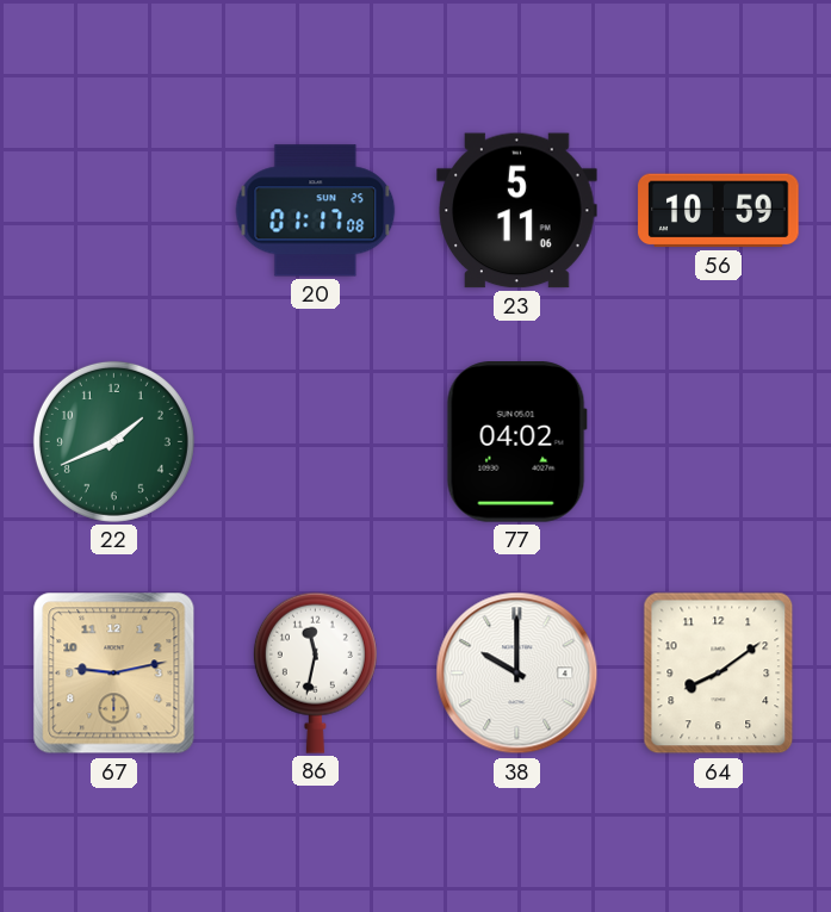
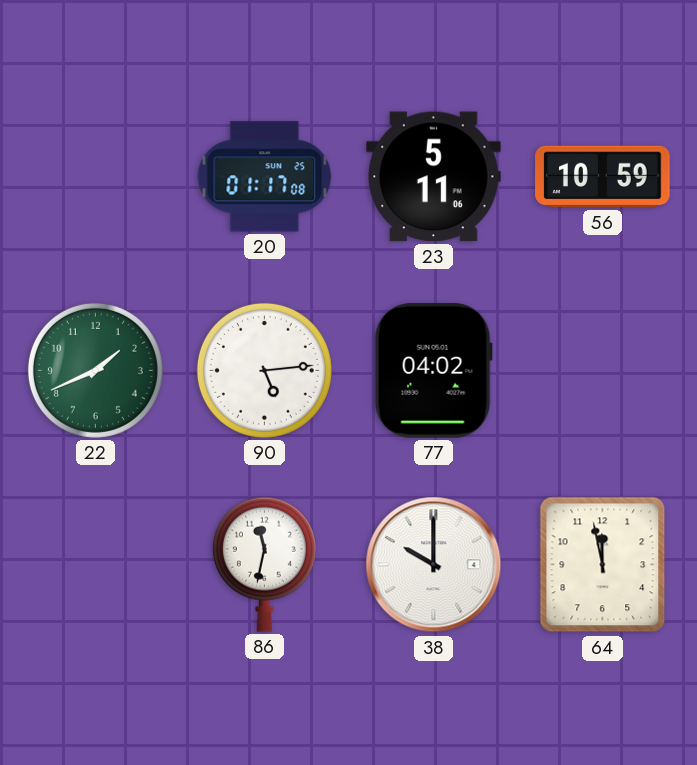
90: none -> 5:14 (264, 370)
67: 9:13 -> none (114, 674)
64: 8:09 -> 11:58 (603, 565)
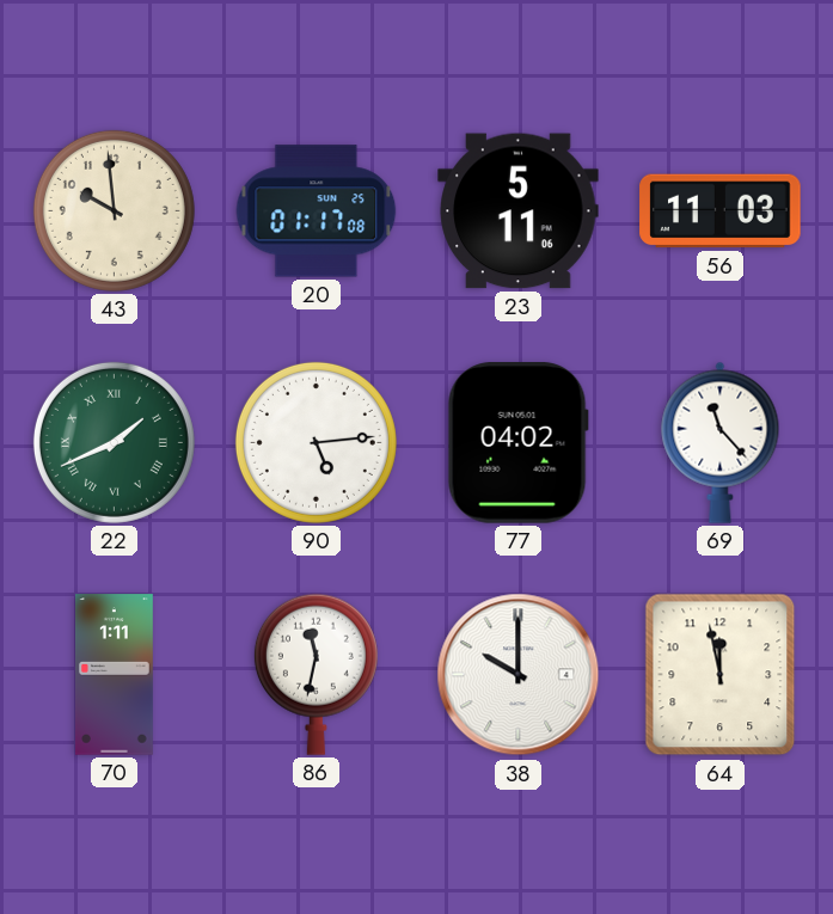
43: none -> 9:59 (114, 210)
56: 10:59 -> 11:03 (721, 211)
22 numerals: Arabic -> Roman (114, 442)
69: none -> 11:23 (721, 442)
70: none -> 1:11 (115, 675)
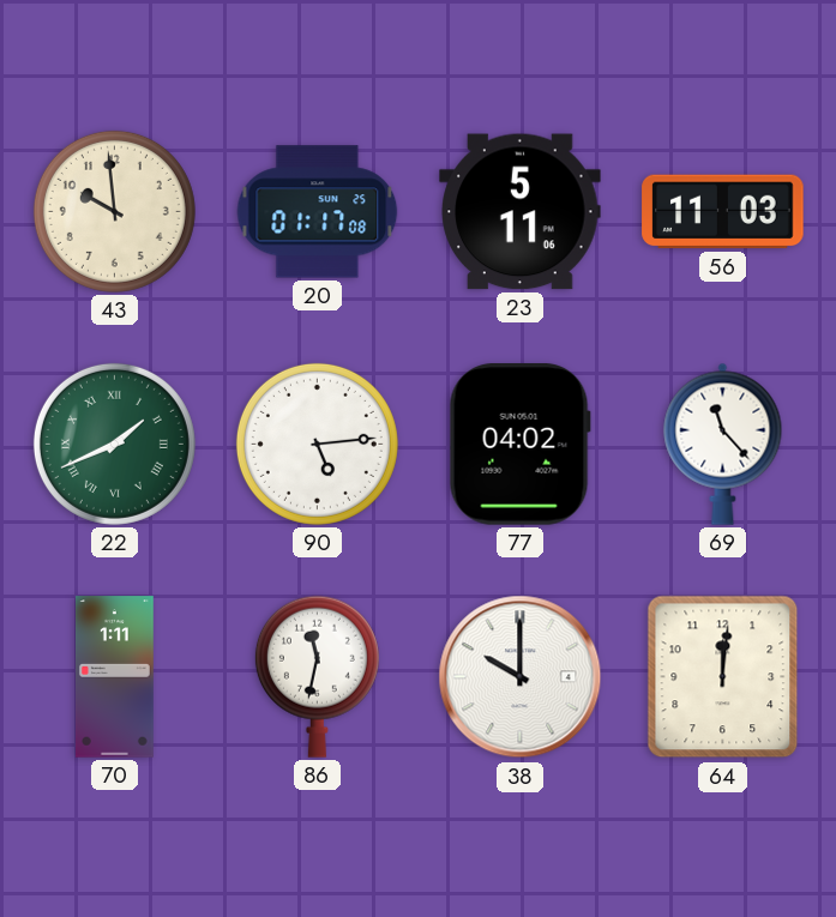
64: 11:58 -> 12:01 (723, 677)
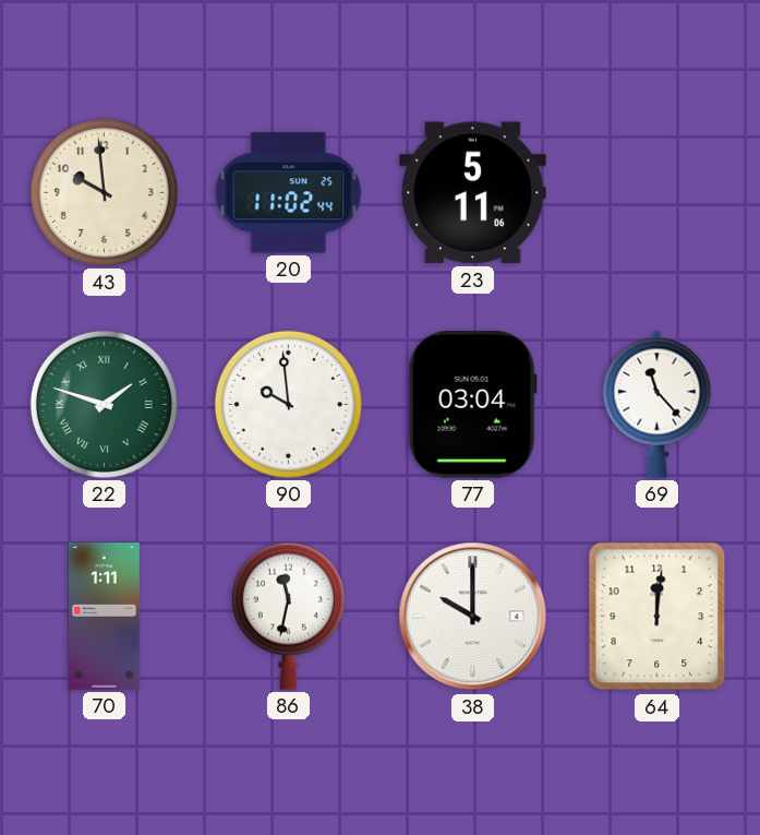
20: 01:17 -> 11:02 (289, 193)
56: 11:03 -> none (723, 212)
22: 1:41 -> 1:48 (104, 404)
90: 5:14 -> 9:59 (288, 404)
77: 04:02 -> 03:04 (472, 405)
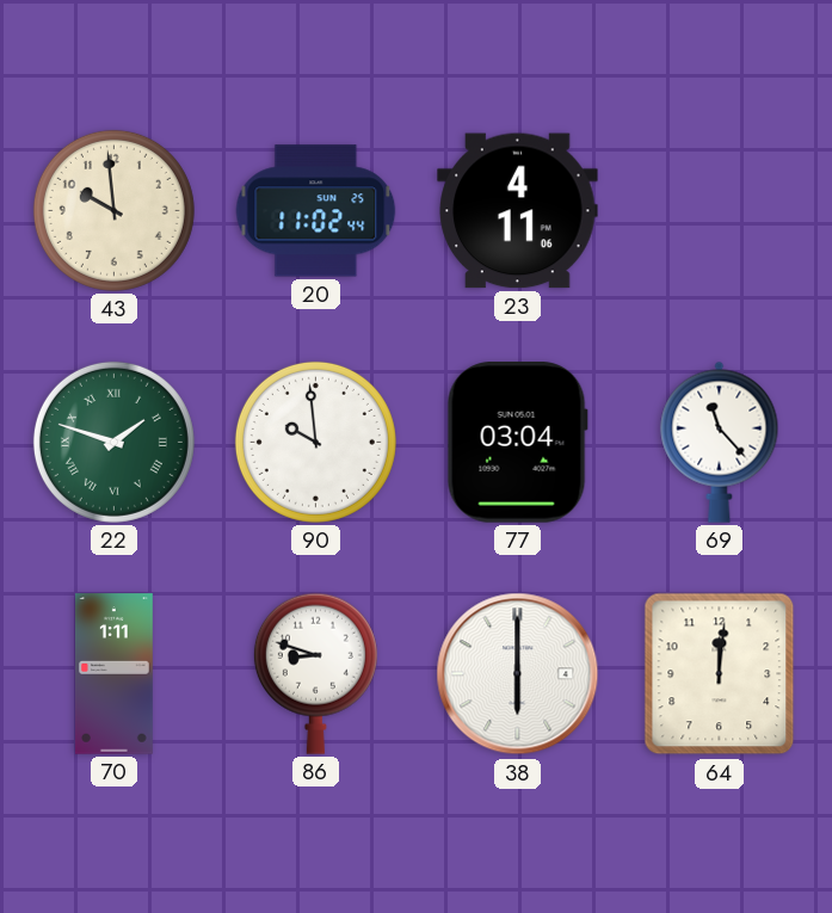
23: 5:11 -> 4:11 (518, 211)
86: 11:32 -> 8:48 (315, 673)
38: 10:00 -> 6:00 (518, 674)
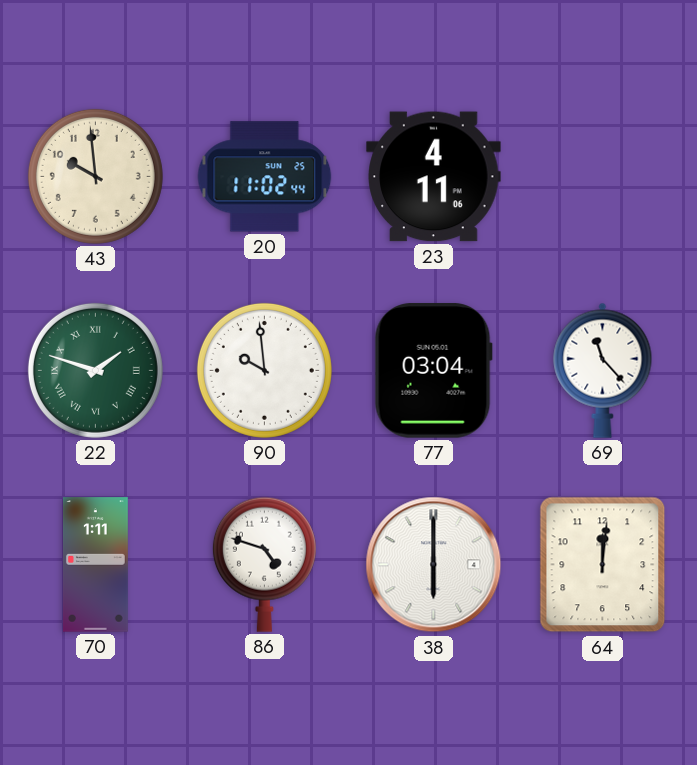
86: 8:48 -> 4:48 (264, 564)
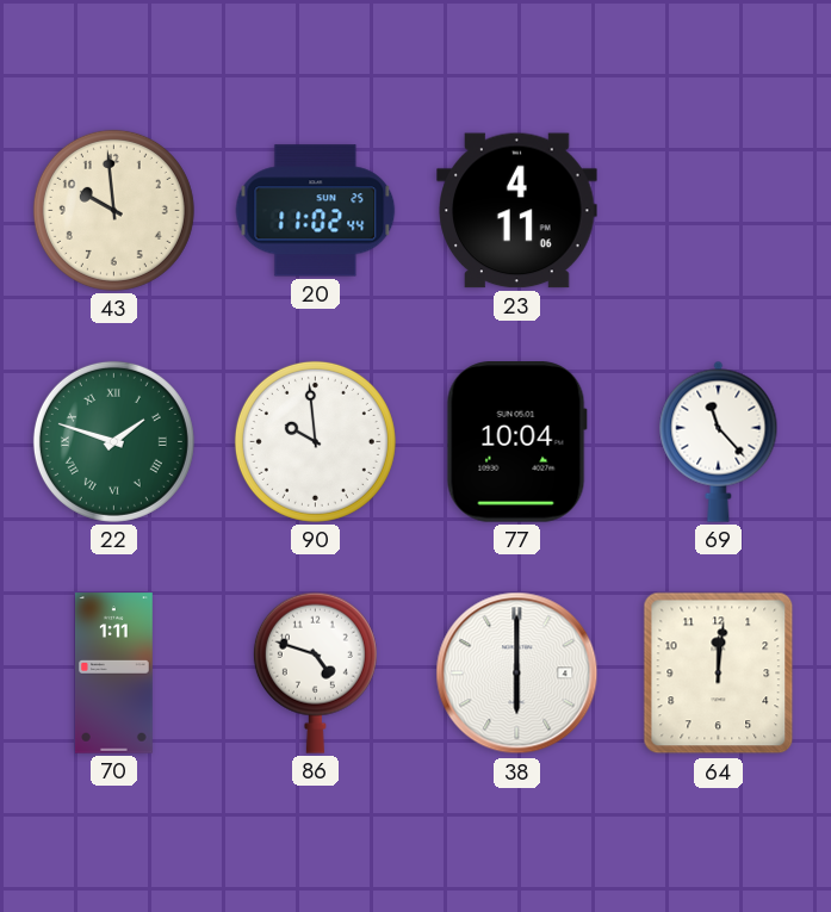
77: 03:04 -> 10:04 (516, 442)
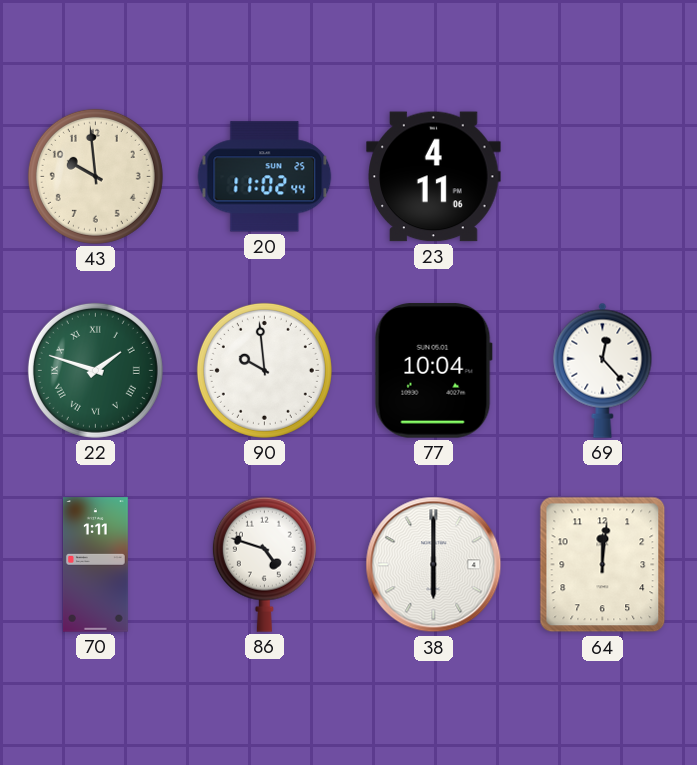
69: 11:23 -> 12:23 (603, 370)
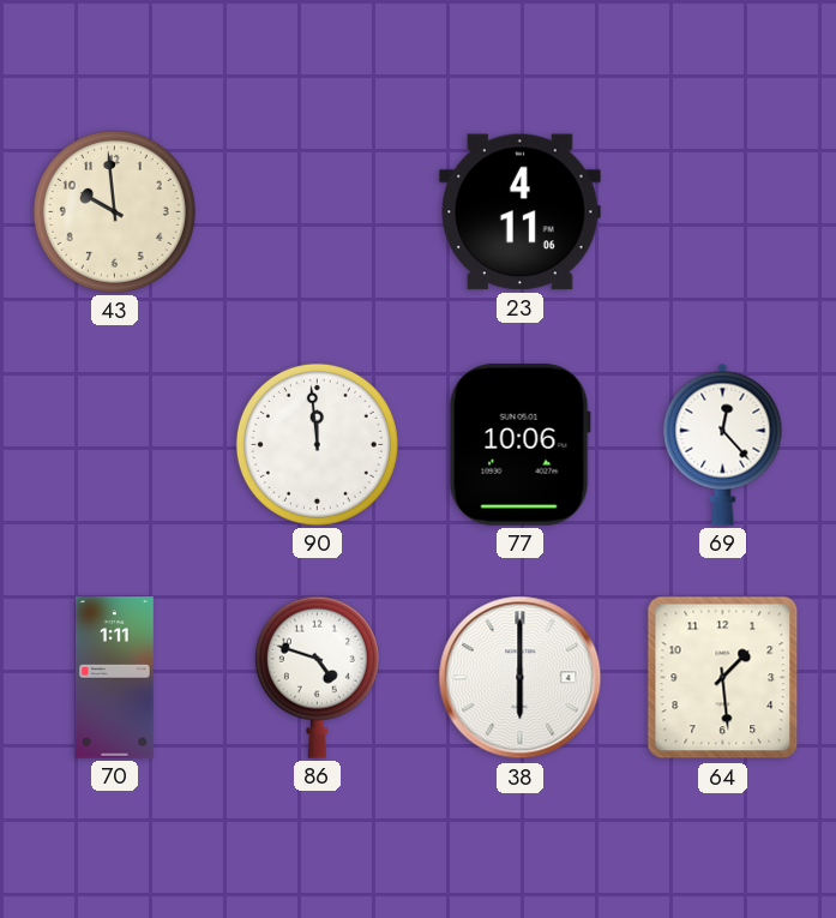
20: 11:02 -> none (265, 177)
22: 1:48 -> none (95, 370)
90: 9:59 -> 11:59 (317, 444)
77: 10:04 -> 10:06 (519, 445)
64: 12:01 -> 1:29 (723, 678)
